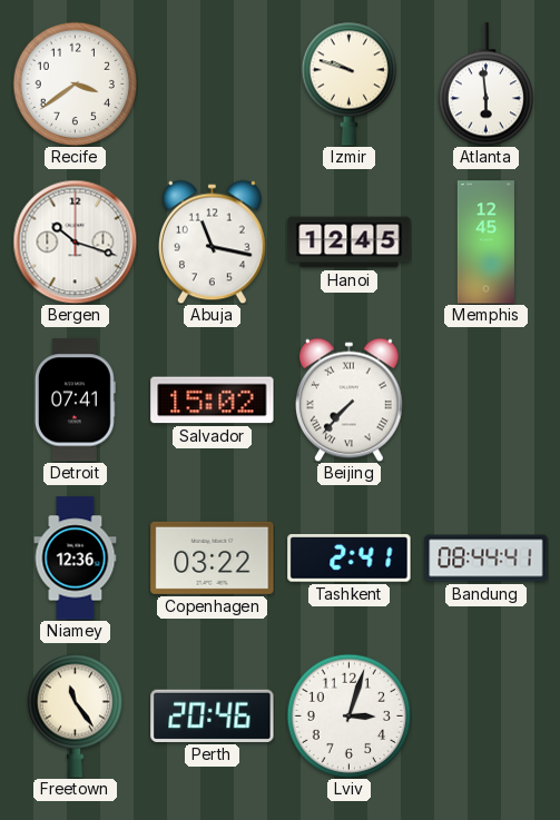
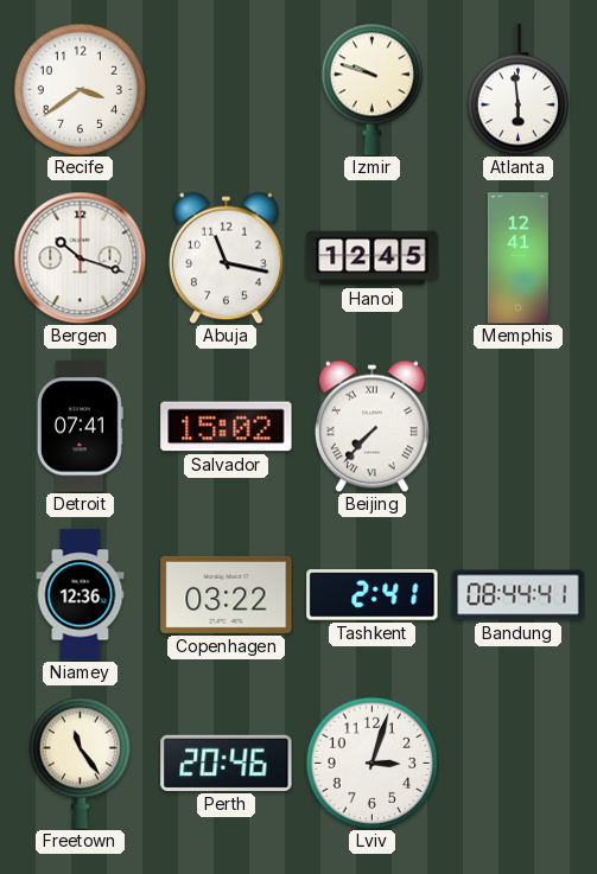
Memphis: 12:45 -> 12:41 (517, 259)
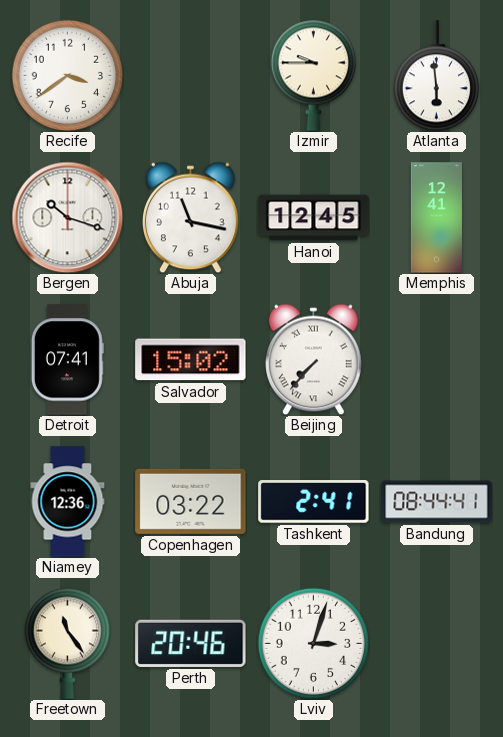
Izmir: 9:48 -> 9:45 (313, 75)
